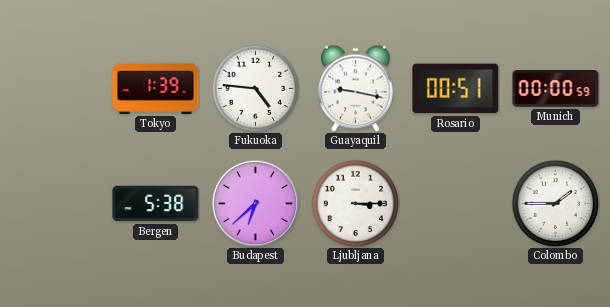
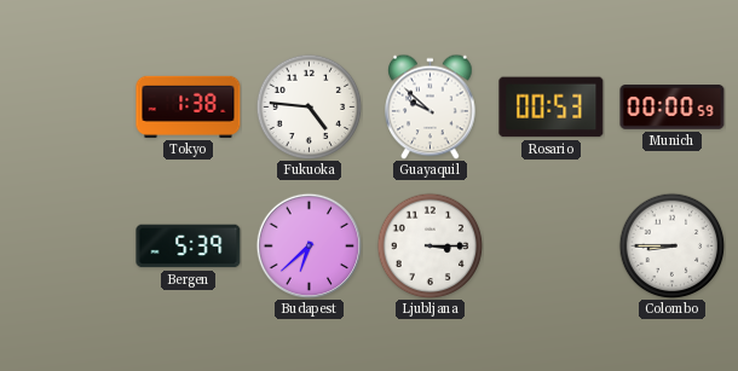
Tokyo: 1:39 -> 1:38 (189, 106)
Guayaquil: 9:17 -> 9:52 (431, 106)
Rosario: 00:51 -> 00:53 (552, 108)
Bergen: 5:38 -> 5:39 (189, 247)
Colombo: 1:45 -> 8:45 (671, 245)
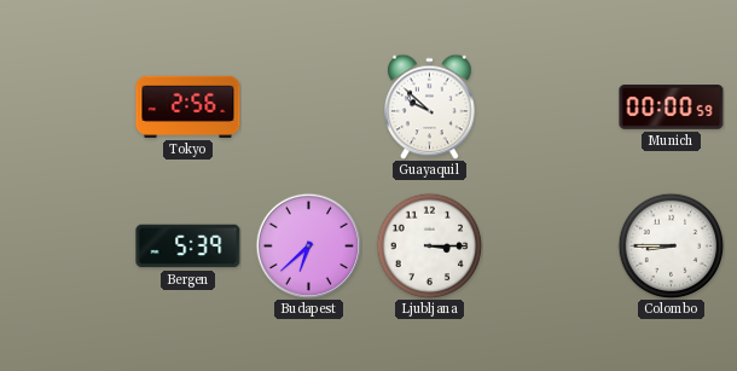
Tokyo: 1:38 -> 2:56 (188, 106)
Fukuoka: 4:46 -> none (309, 106)
Rosario: 00:53 -> none (552, 108)
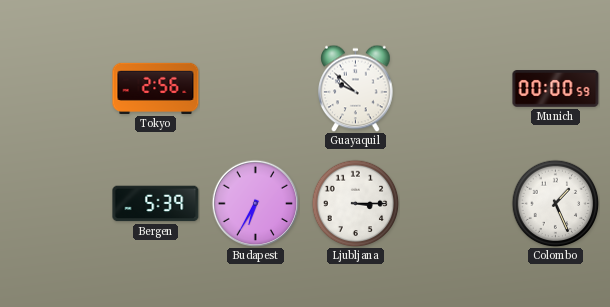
Budapest: 6:38 -> 6:35 (255, 203)
Colombo: 8:45 -> 1:26 (555, 203)
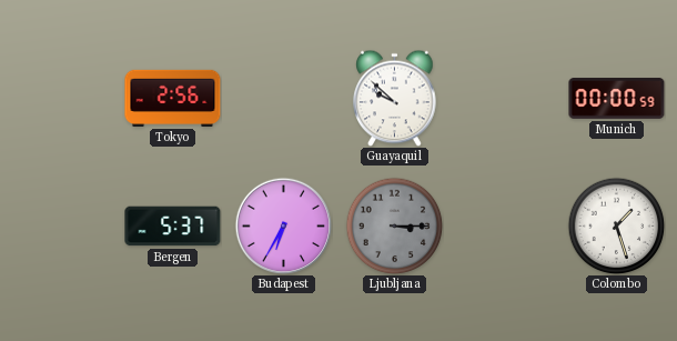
Bergen: 5:39 -> 5:37 (173, 227)
Ljubljana dial: white -> grey (394, 225)
Colombo: 1:26 -> 1:27 (616, 225)
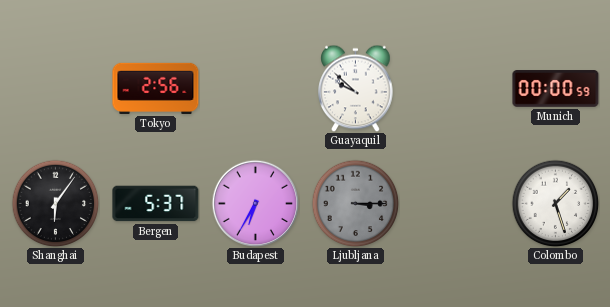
Shanghai: none -> 6:06 (55, 203)
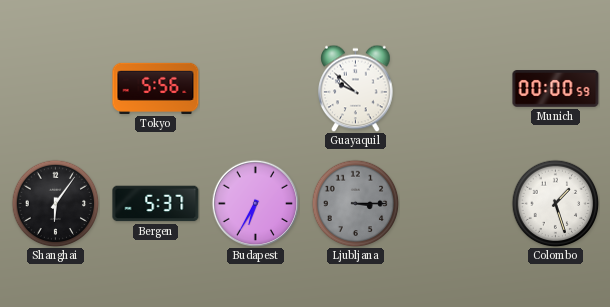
Tokyo: 2:56 -> 5:56 (156, 88)
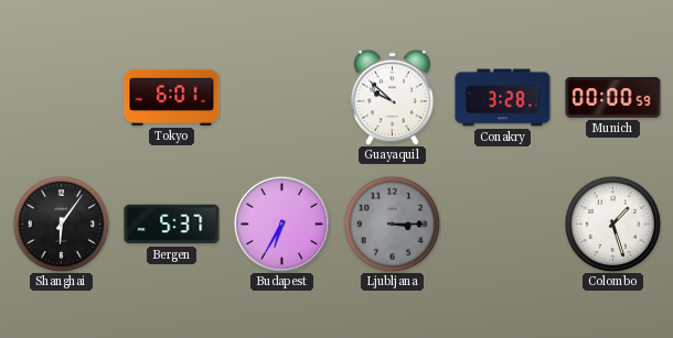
Tokyo: 5:56 -> 6:01 (172, 97)
Conakry: none -> 3:28 (503, 98)
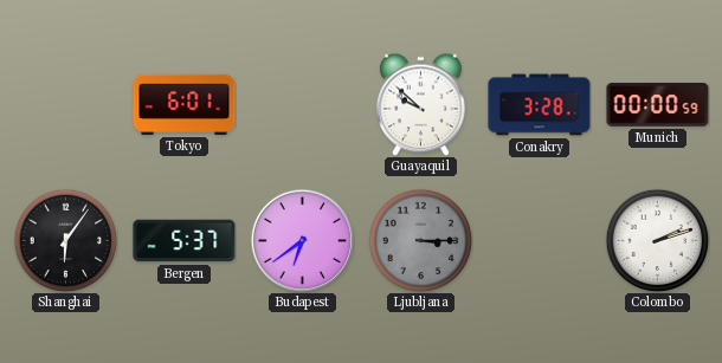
Budapest: 6:35 -> 6:39 (302, 240)
Colombo: 1:27 -> 2:12 (657, 240)
